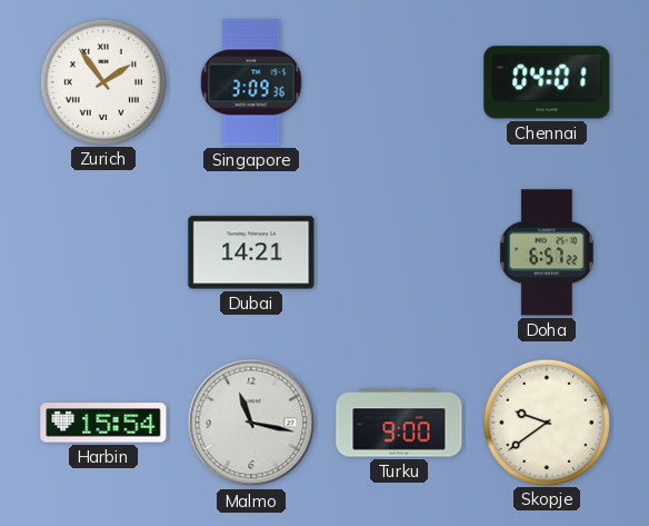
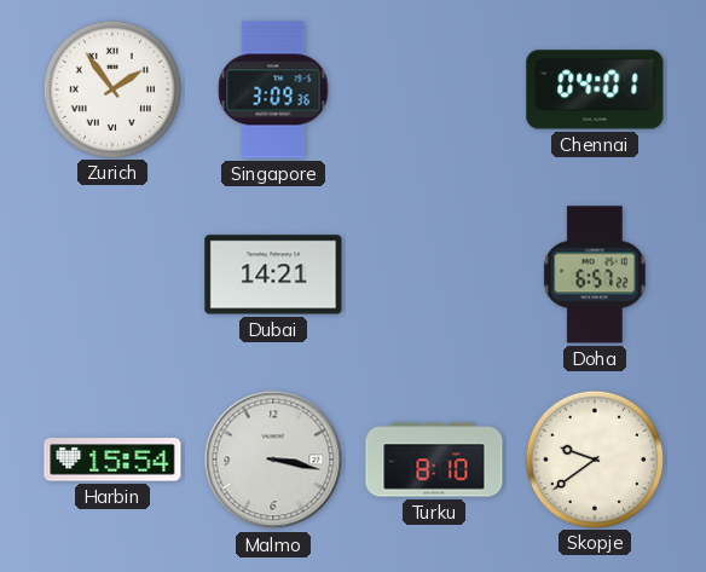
Malmo: 11:17 -> 3:17 (273, 460)
Turku: 9:00 -> 8:10 (434, 460)
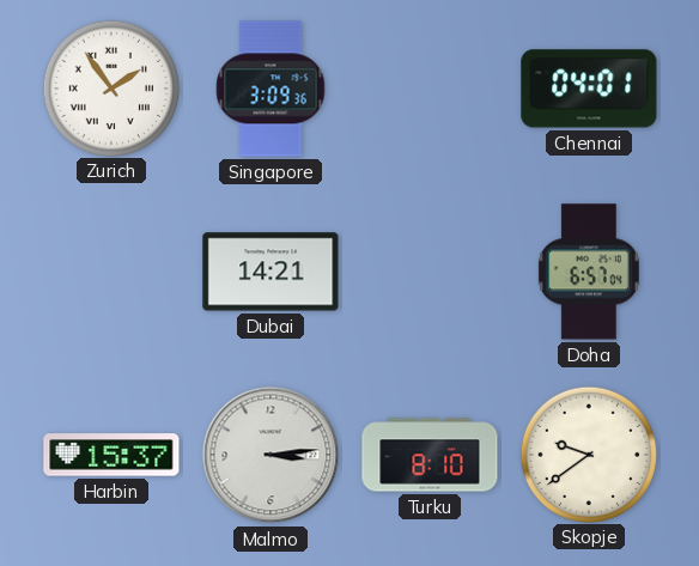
Doha: 6:57:22 -> 6:57:04 (589, 272)
Harbin: 15:54 -> 15:37 (111, 455)
Malmo: 3:17 -> 3:14 (271, 455)
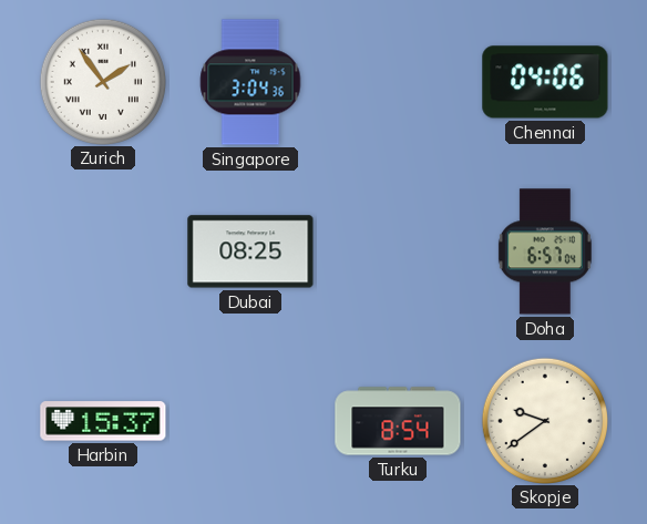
Singapore: 3:09 -> 3:04 (250, 82)
Chennai: 04:01 -> 04:06 (545, 82)
Dubai: 14:21 -> 08:25 (250, 251)
Malmo: 3:14 -> none (271, 455)
Turku: 8:10 -> 8:54 (398, 421)
